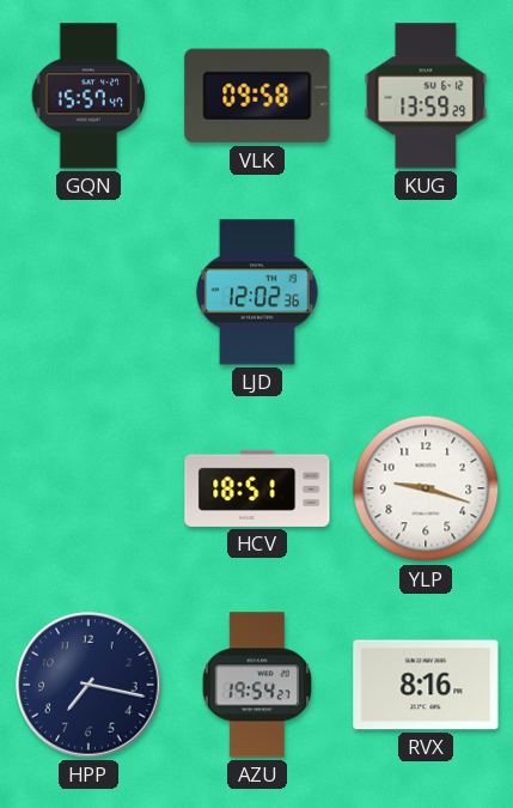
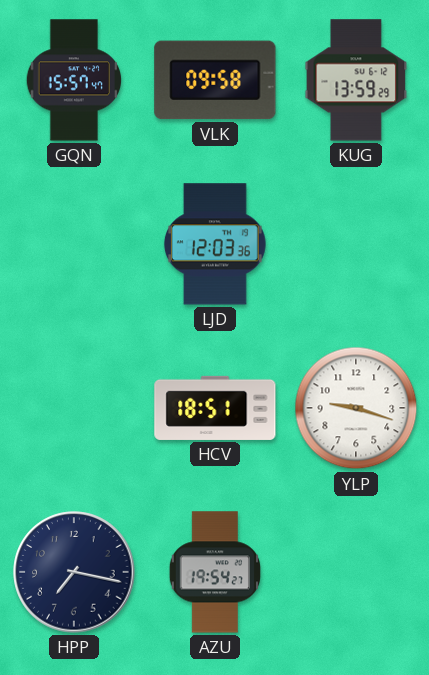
LJD: 12:02 -> 12:03 (215, 244)
RVX: 8:16 -> none (426, 685)
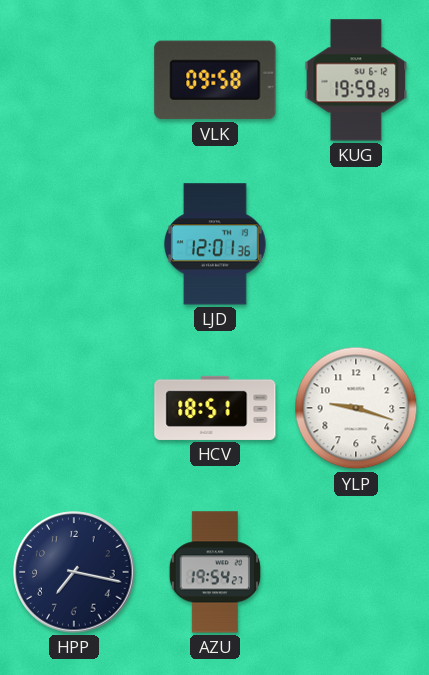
GQN: 15:57 -> none (74, 80)
KUG: 13:59 -> 19:59 (356, 80)
LJD: 12:03 -> 12:01 (215, 244)
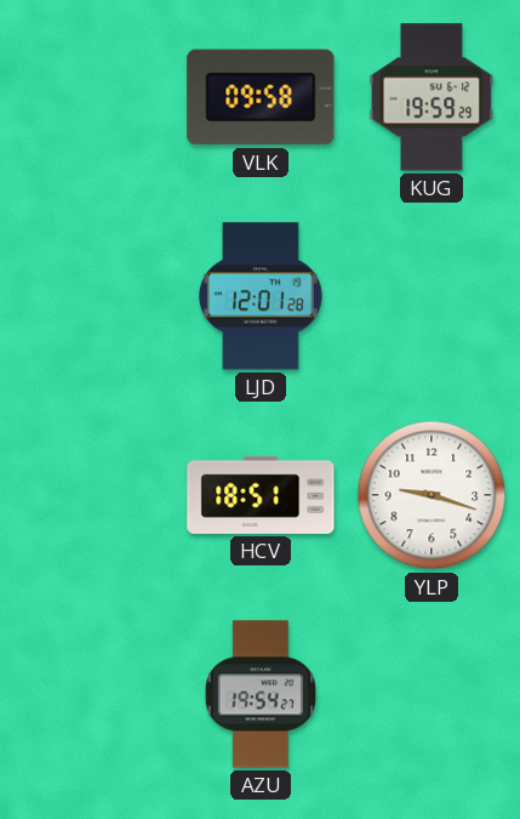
LJD: 12:01:36 -> 12:01:28 (261, 296)
HPP: 7:17 -> none (74, 572)
